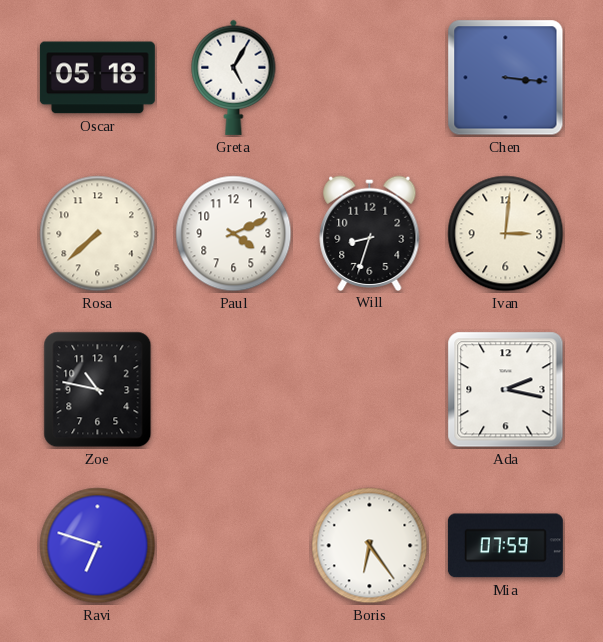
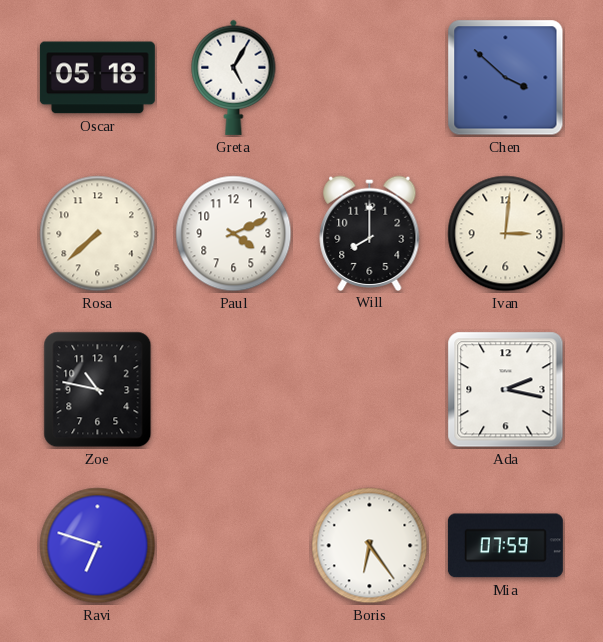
Chen: 3:16 -> 3:52 (506, 78)
Will: 8:33 -> 8:00 (370, 233)
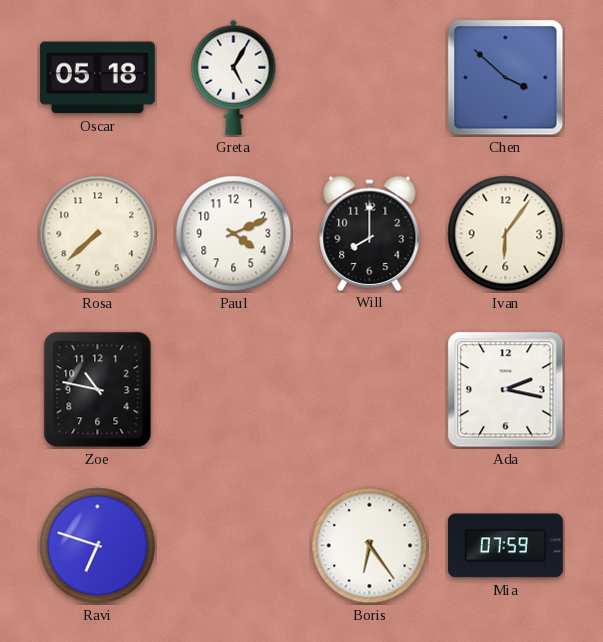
Ivan: 3:01 -> 6:06 (506, 234)
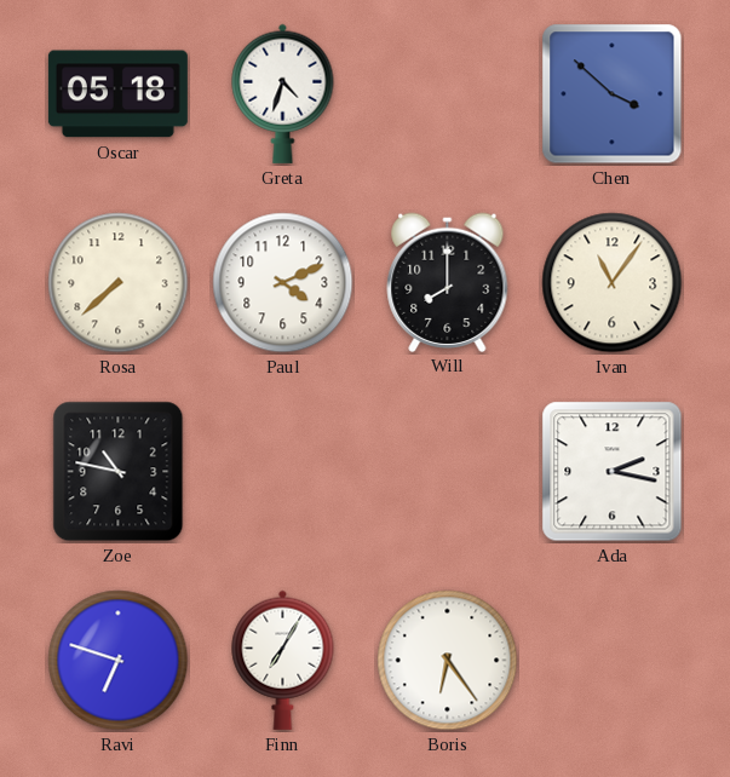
Greta: 5:05 -> 4:33 (283, 93)
Ivan: 6:06 -> 11:06 (613, 283)
Finn: none -> 7:05 (283, 660)
Mia: 07:59 -> none (505, 546)
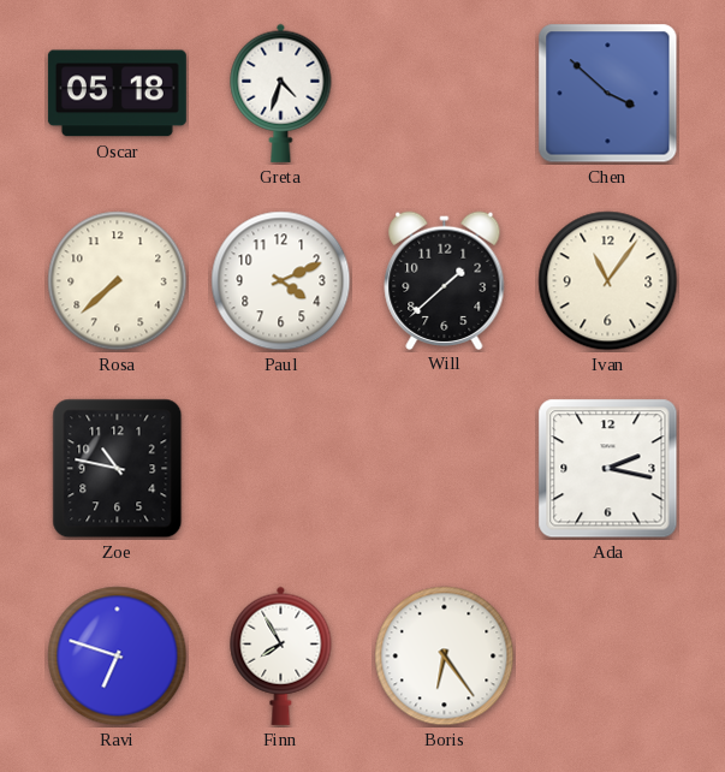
Will: 8:00 -> 1:38 (445, 280)
Finn: 7:05 -> 7:55 (281, 655)
